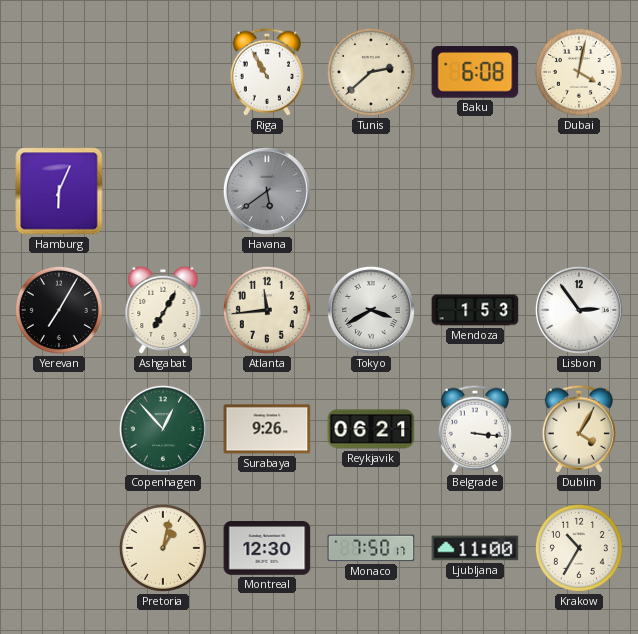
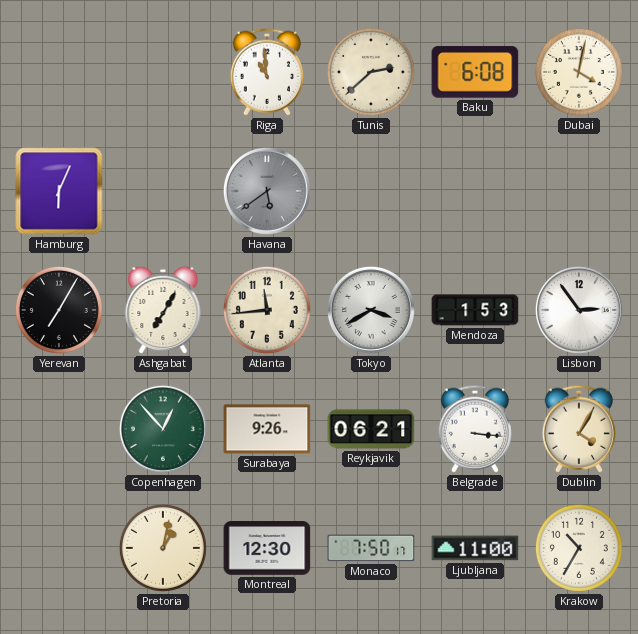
Riga: 10:55 -> 10:59 (266, 72)
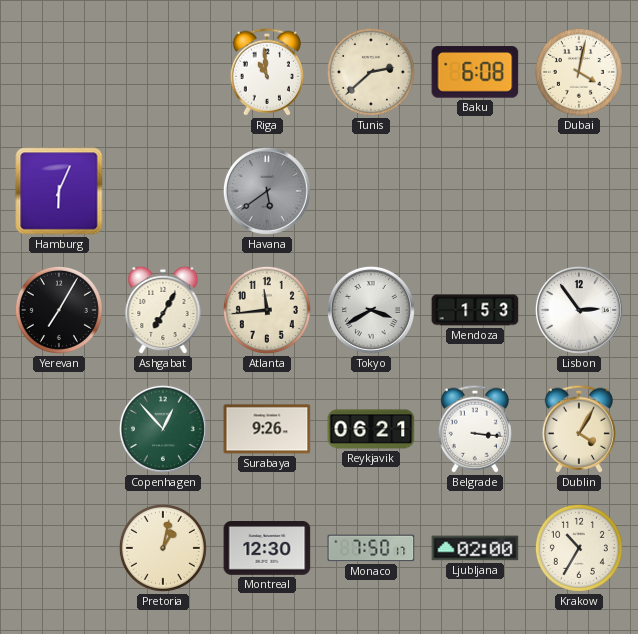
Ljubljana: 11:00 -> 02:00 (475, 548)
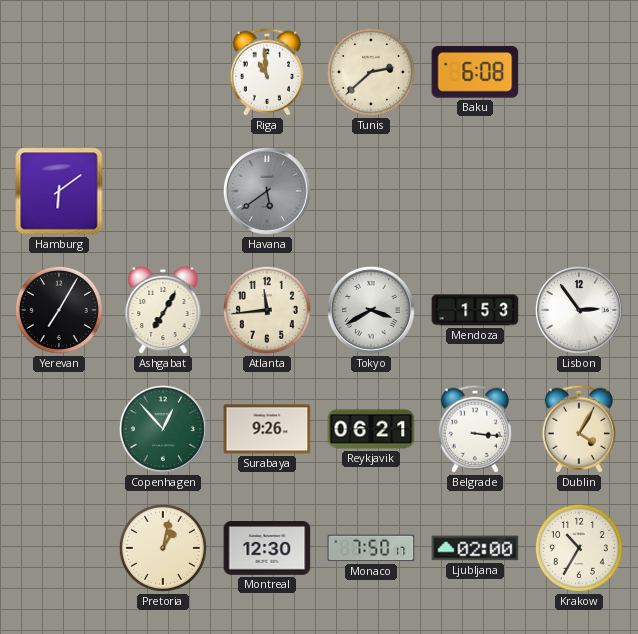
Dubai: 4:02 -> none (579, 72)
Hamburg: 6:04 -> 6:09 (59, 191)
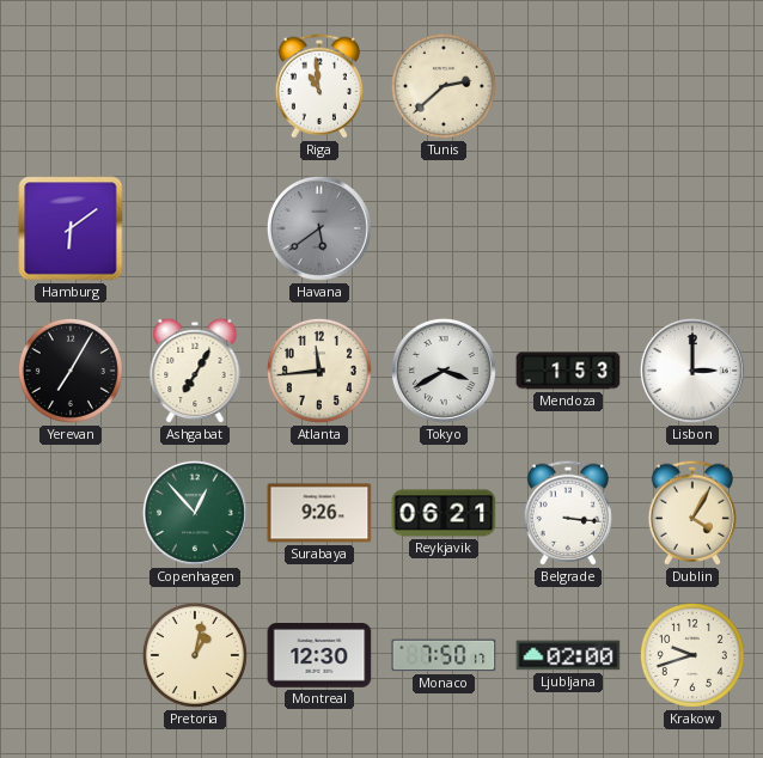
Baku: 6:08 -> none (475, 72)
Lisbon: 2:54 -> 3:00 (692, 371)
Krakow: 10:35 -> 9:42 (692, 655)
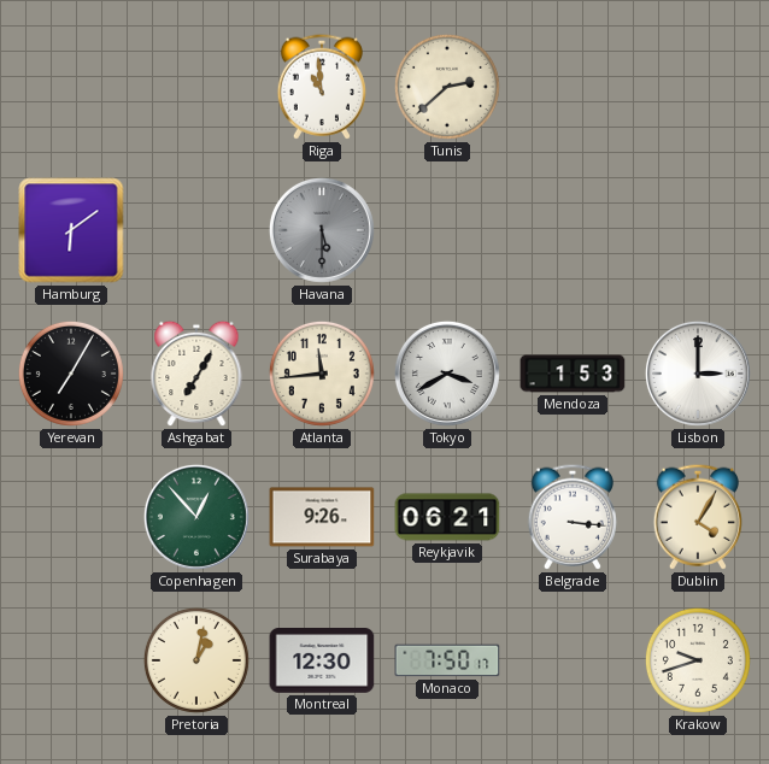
Havana: 5:39 -> 5:30 (322, 230)
Ljubljana: 02:00 -> none (568, 655)
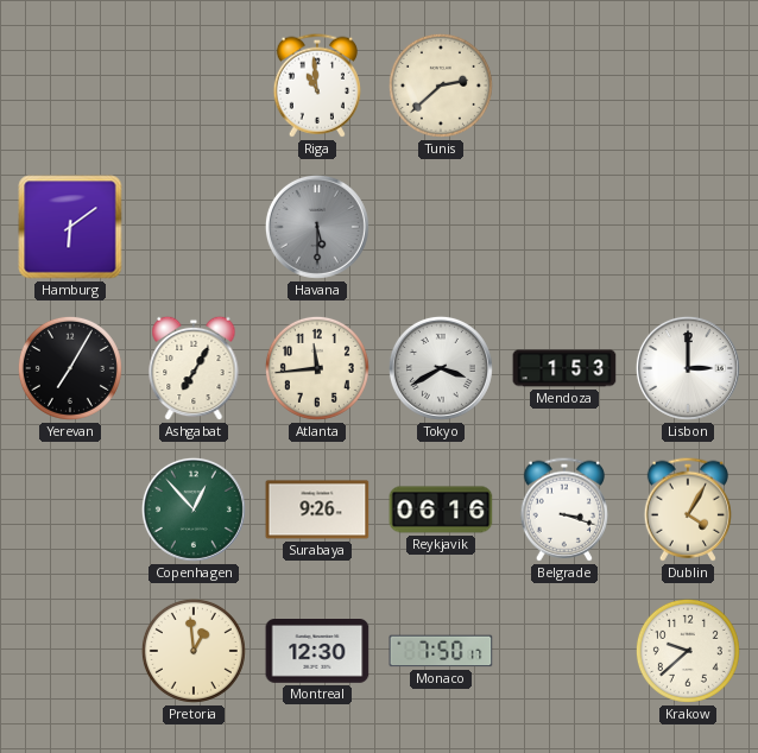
Reykjavik: 06:21 -> 06:16 (441, 510)
Belgrade: 3:16 -> 3:18 (563, 510)
Pretoria: 1:02 -> 12:59 (194, 651)
Krakow: 9:42 -> 9:38 (688, 651)
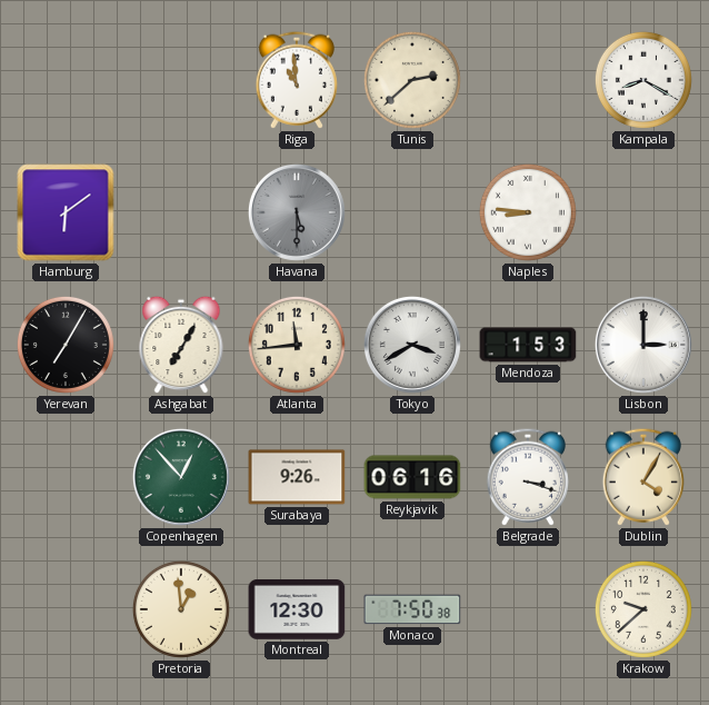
Kampala: none -> 8:20 (643, 80)
Naples: none -> 8:46 (528, 212)
Monaco: 7:50:17 -> 7:50:38 (412, 609)
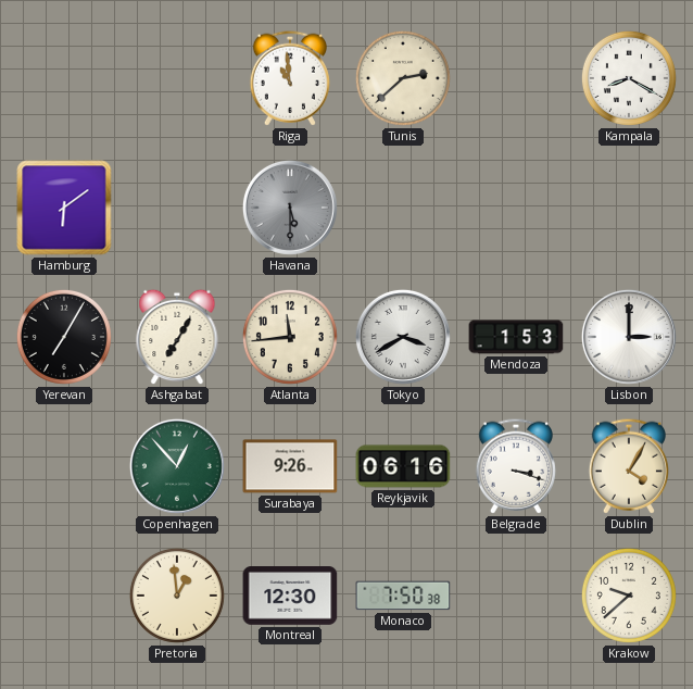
Naples: 8:46 -> none (528, 212)
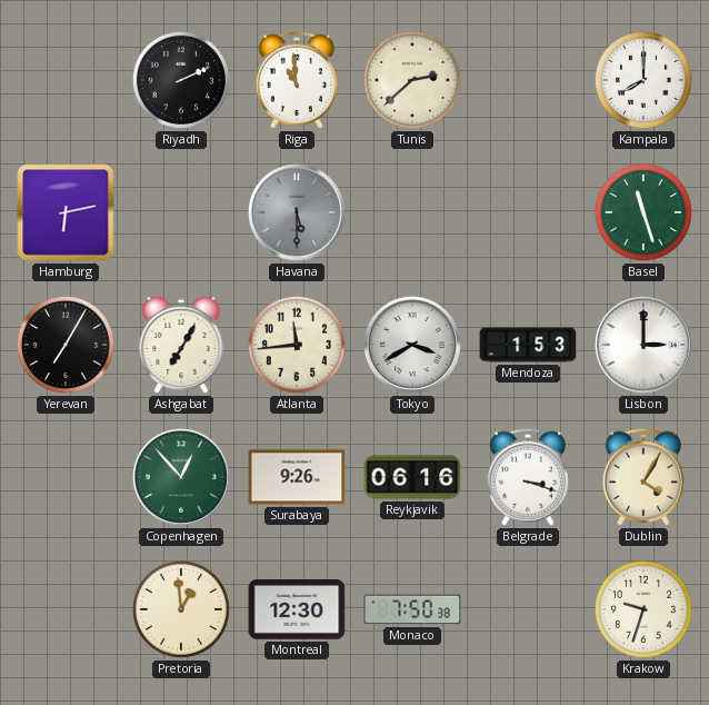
Riyadh: none -> 2:11 (181, 80)
Kampala: 8:20 -> 8:00 (643, 80)
Hamburg: 6:09 -> 6:13 (66, 212)
Basel: none -> 11:27 (643, 212)
Krakow: 9:38 -> 9:33 (643, 609)
